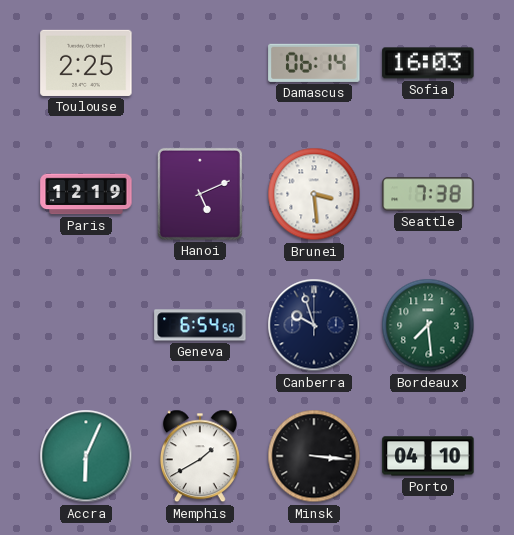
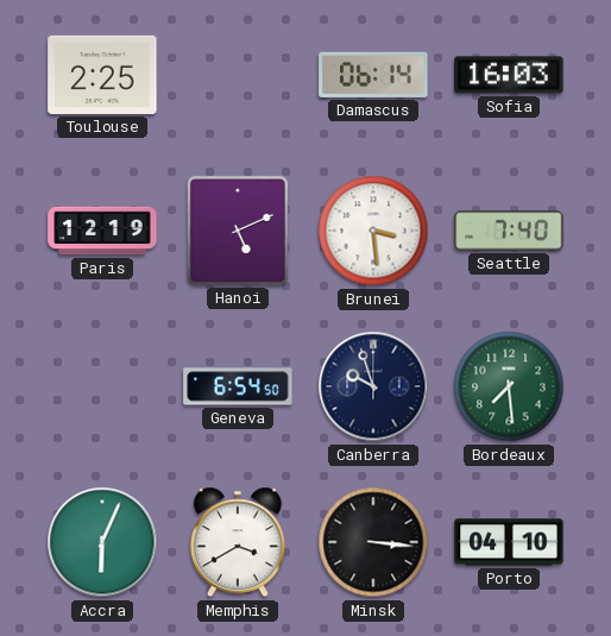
Seattle: 7:38 -> 7:40 (509, 231)
Memphis: 1:40 -> 3:40 (238, 542)
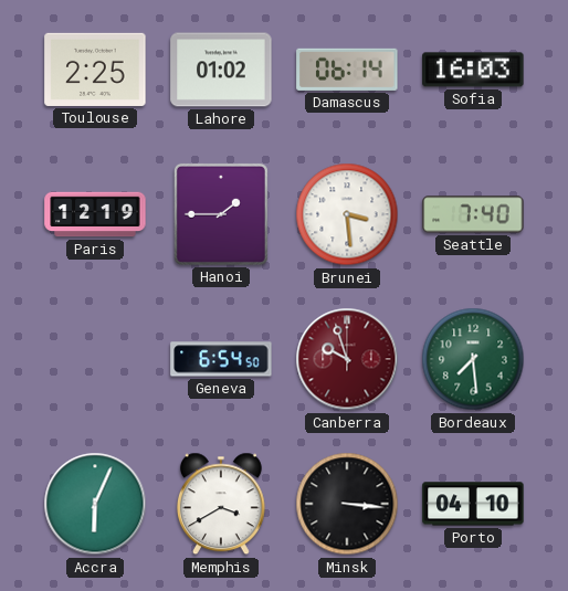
Lahore: none -> 01:02 (221, 70)
Hanoi: 5:11 -> 1:45 (221, 214)
Canberra dial: navy -> burgundy (347, 359)
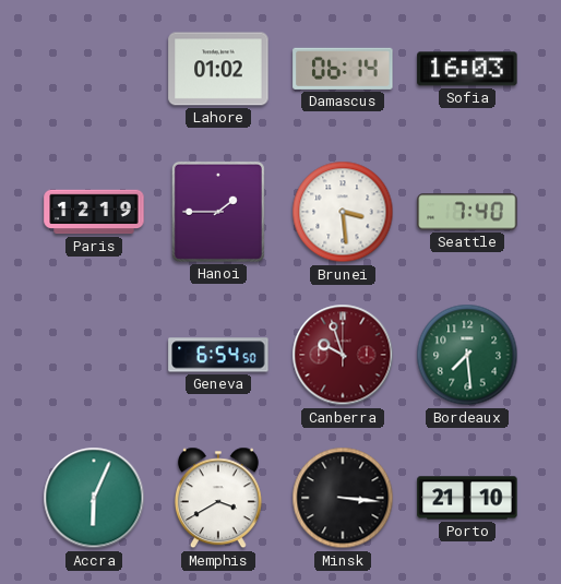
Toulouse: 2:25 -> none (95, 70)
Porto: 04:10 -> 21:10 (467, 498)
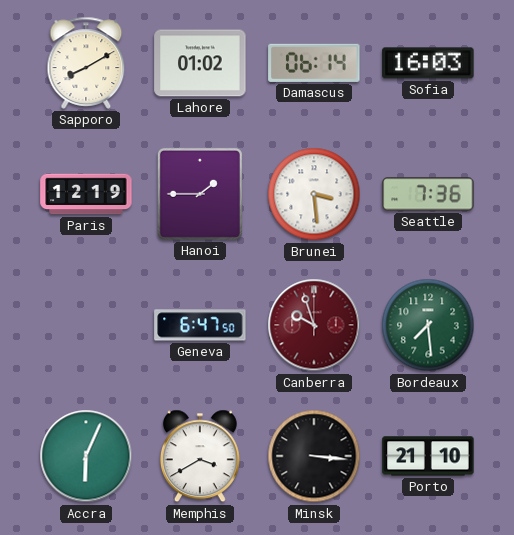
Sapporo: none -> 8:10 (86, 63)
Seattle: 7:40 -> 7:36 (428, 194)
Geneva: 6:54 -> 6:47 (200, 325)
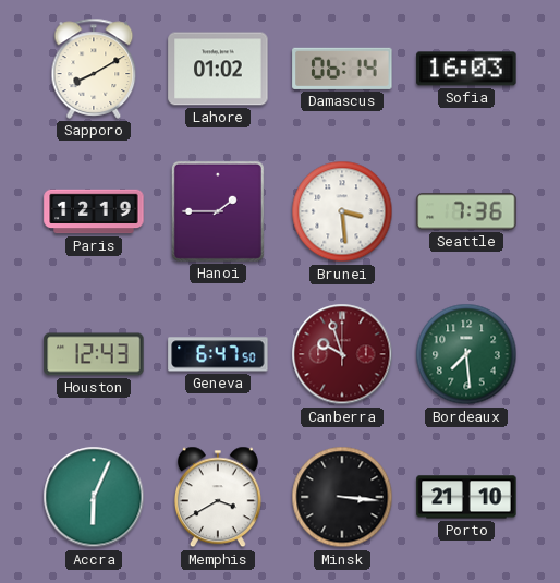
Houston: none -> 12:43 (94, 354)
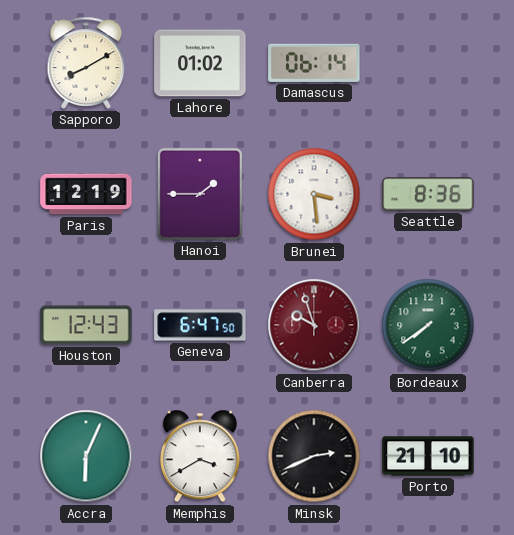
Sofia: 16:03 -> none (466, 69)
Seattle: 7:36 -> 8:36 (428, 194)
Bordeaux: 7:29 -> 7:39 (428, 325)
Minsk: 3:16 -> 2:41 (314, 456)
